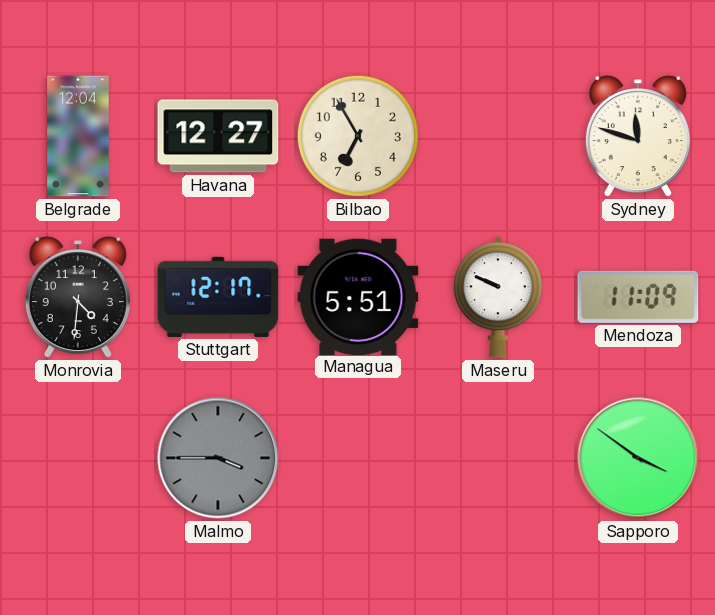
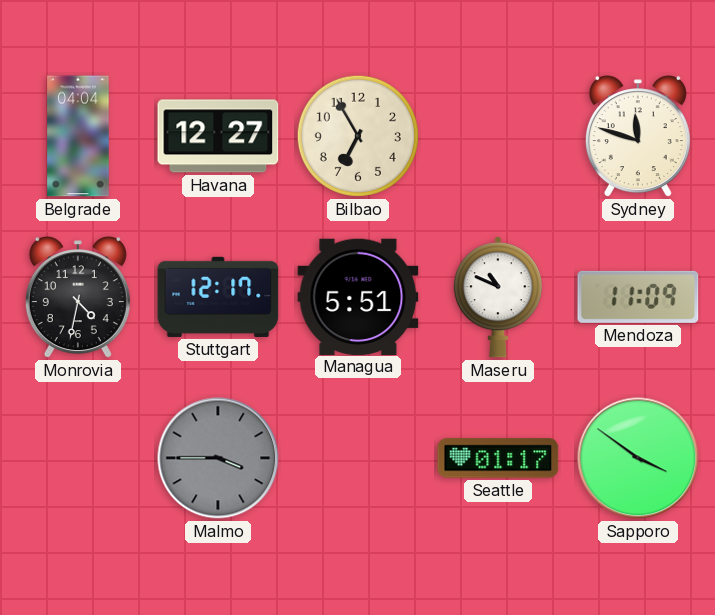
Belgrade: 12:04 -> 04:04 (78, 136)
Monrovia: 4:31 -> 4:32 (78, 298)
Maseru: 9:49 -> 10:49 (498, 297)
Seattle: none -> 01:17 (498, 458)
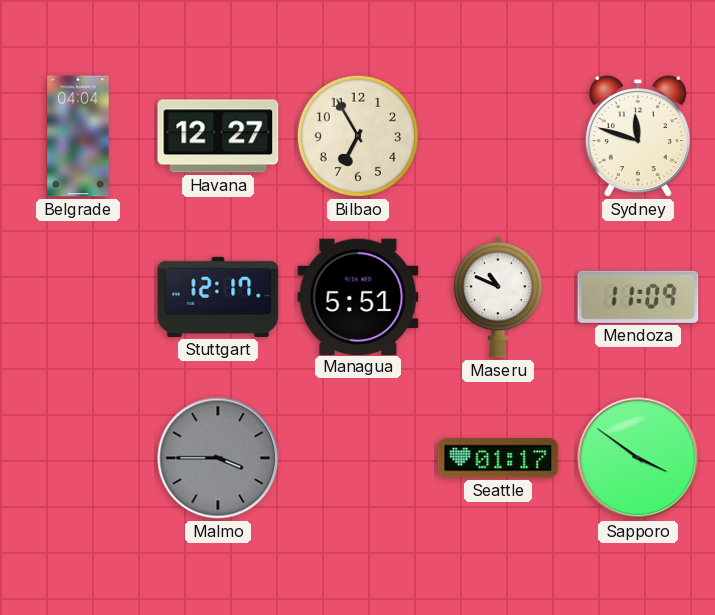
Monrovia: 4:32 -> none (78, 298)
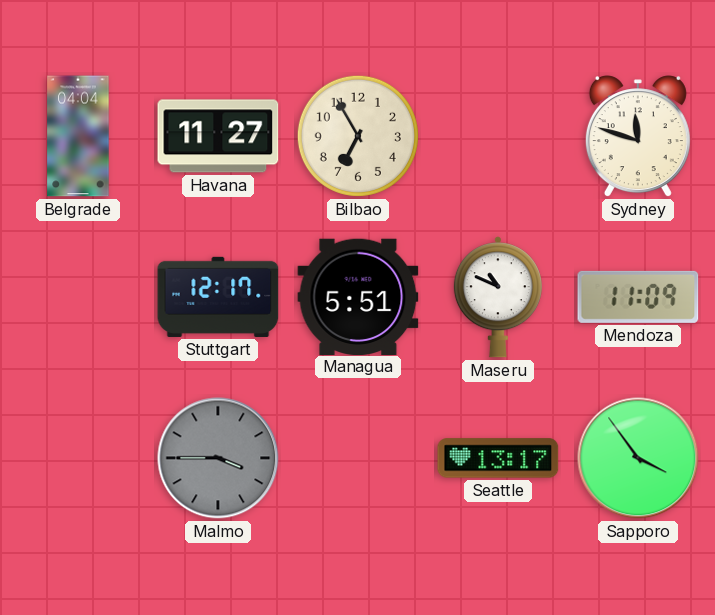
Havana: 12:27 -> 11:27 (218, 136)
Seattle: 01:17 -> 13:17 (498, 458)
Sapporo: 3:51 -> 3:54 (638, 458)
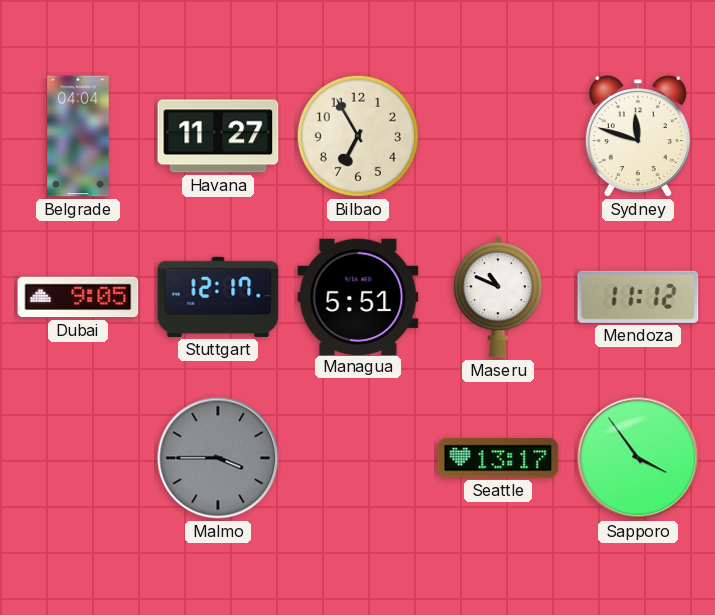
Dubai: none -> 9:05 (78, 297)
Mendoza: 11:09 -> 11:12 (638, 297)
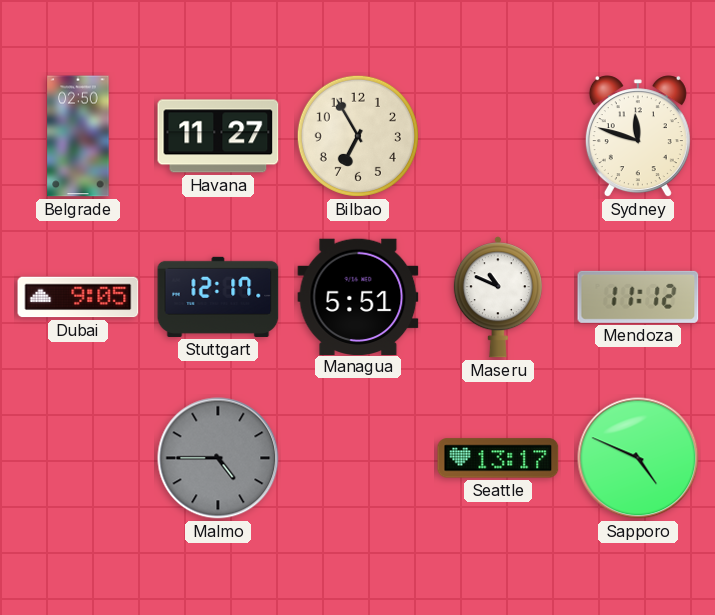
Belgrade: 04:04 -> 02:50 (78, 136)
Malmo: 3:45 -> 4:45 (218, 458)
Sapporo: 3:54 -> 4:49 (638, 458)
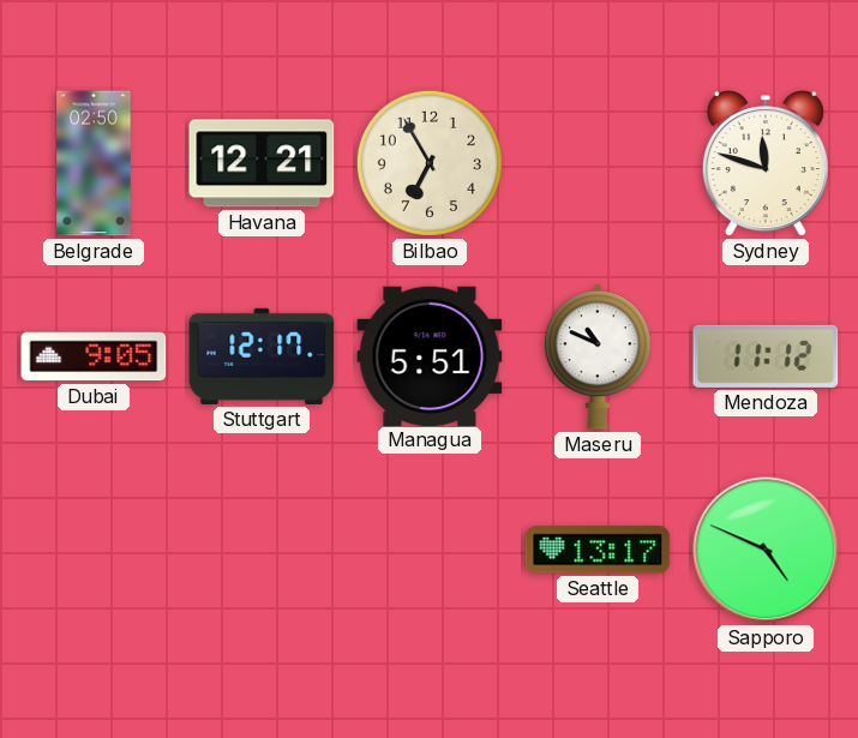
Havana: 11:27 -> 12:21 (262, 163)
Malmo: 4:45 -> none (218, 458)
